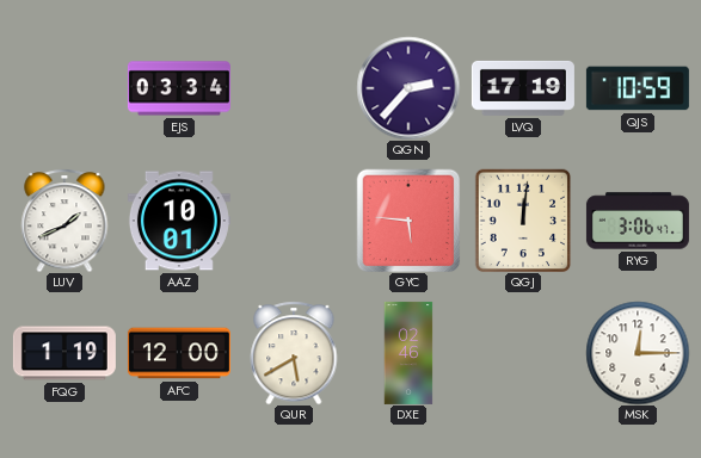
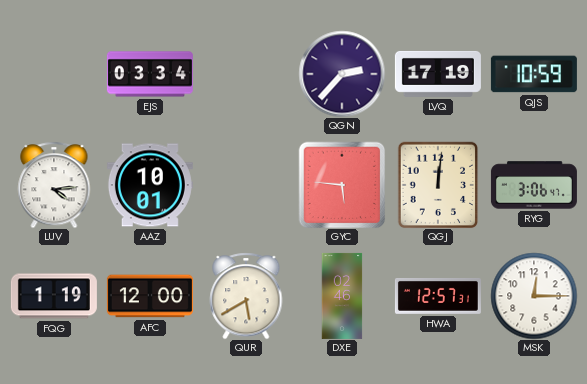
LUV: 1:41 -> 4:14 (54, 185)
HWA: none -> 12:57 (438, 297)
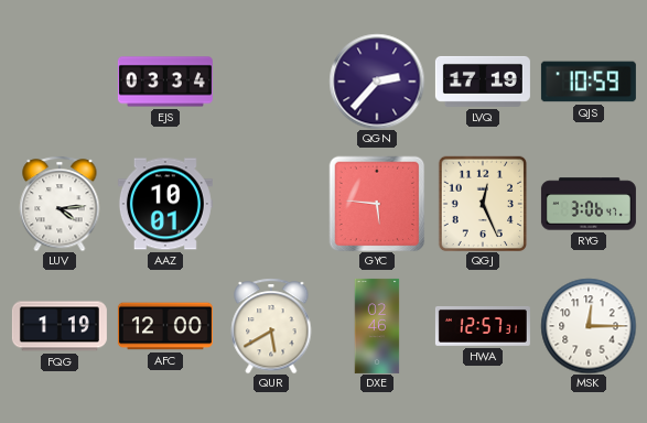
QGJ: 12:01 -> 12:26 (483, 204)
